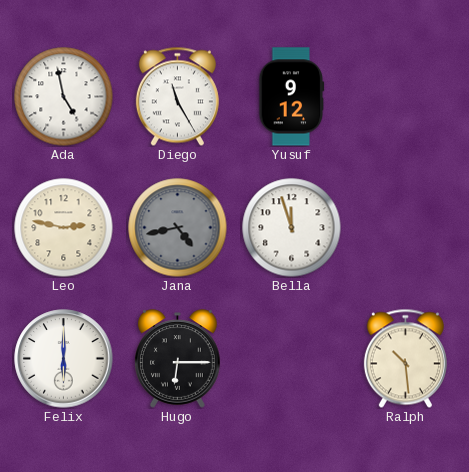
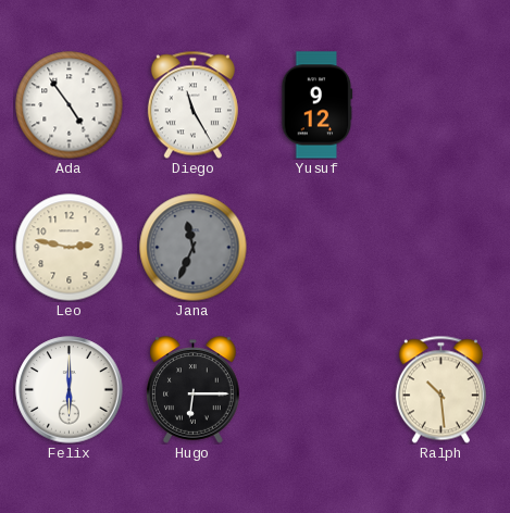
Ada: 4:58 -> 4:54 (70, 105)
Jana: 4:43 -> 11:34 (194, 248)
Bella: 11:57 -> none (292, 228)
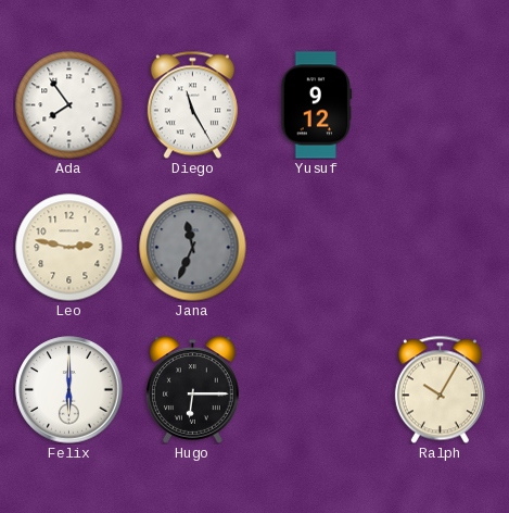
Ada: 4:54 -> 7:54 (69, 105)
Ralph: 10:29 -> 10:05 (440, 389)
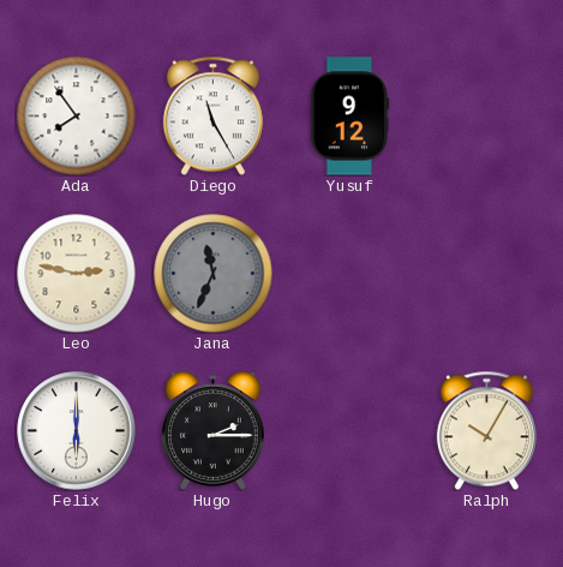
Hugo: 6:15 -> 2:15 (214, 431)
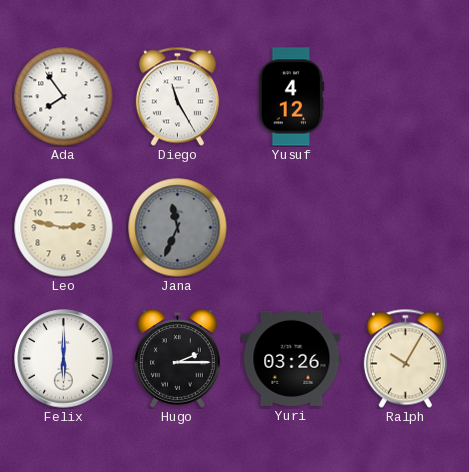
Yusuf: 9:12 -> 4:12 (292, 97)
Yuri: none -> 03:26 (292, 358)
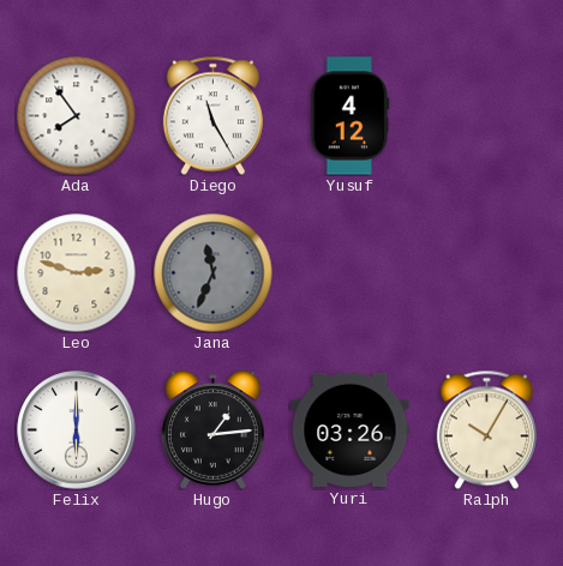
Leo: 2:47 -> 2:48 (77, 273)
Hugo: 2:15 -> 1:14 (214, 430)
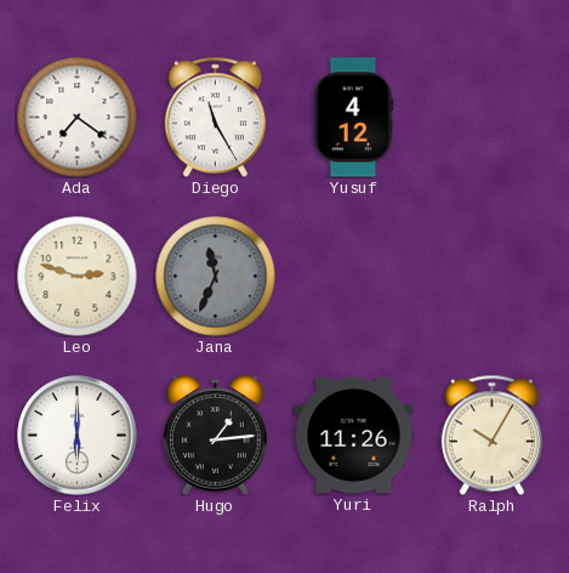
Ada: 7:54 -> 7:21 (78, 118)
Yuri: 03:26 -> 11:26 (354, 435)
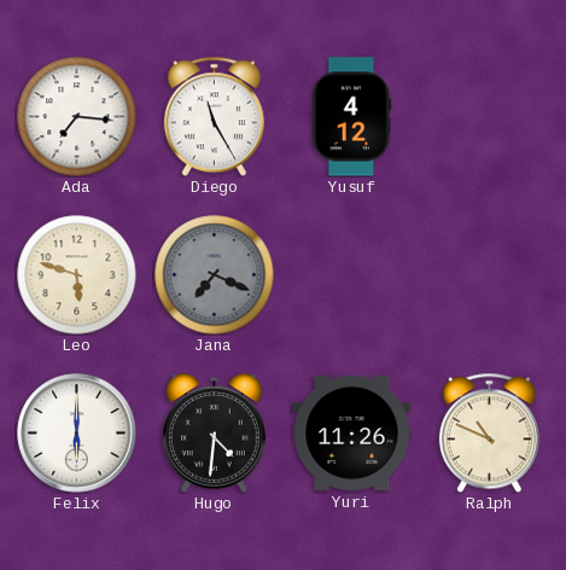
Ada: 7:21 -> 7:16 (77, 117)
Leo: 2:48 -> 5:48 (77, 275)
Jana: 11:34 -> 7:19 (215, 275)
Hugo: 1:14 -> 4:31 (215, 434)
Ralph: 10:05 -> 10:49 (489, 432)
